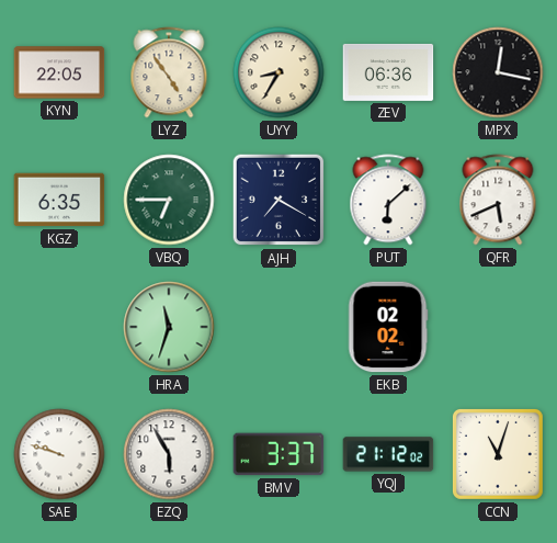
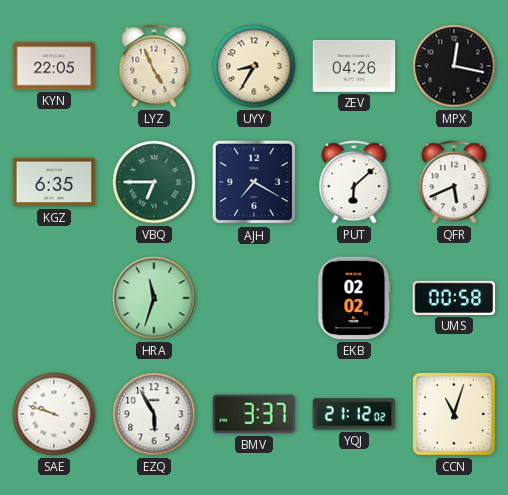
LYZ: 4:54 -> 4:56 (154, 66)
ZEV: 06:36 -> 04:26 (354, 66)
UMS: none -> 00:58 (454, 298)
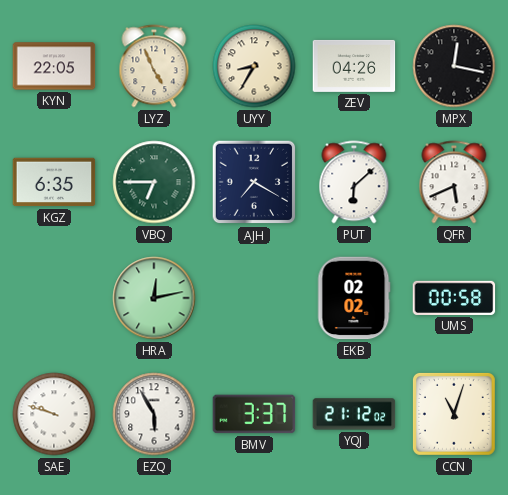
HRA: 11:33 -> 12:13 (154, 298)
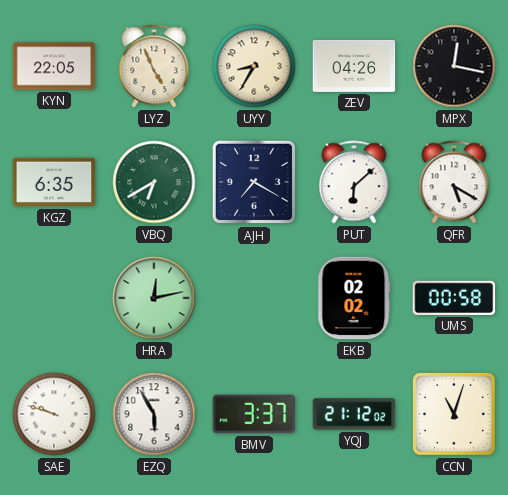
VBQ: 6:45 -> 6:40 (154, 182)
QFR: 5:41 -> 5:20 (454, 182)
